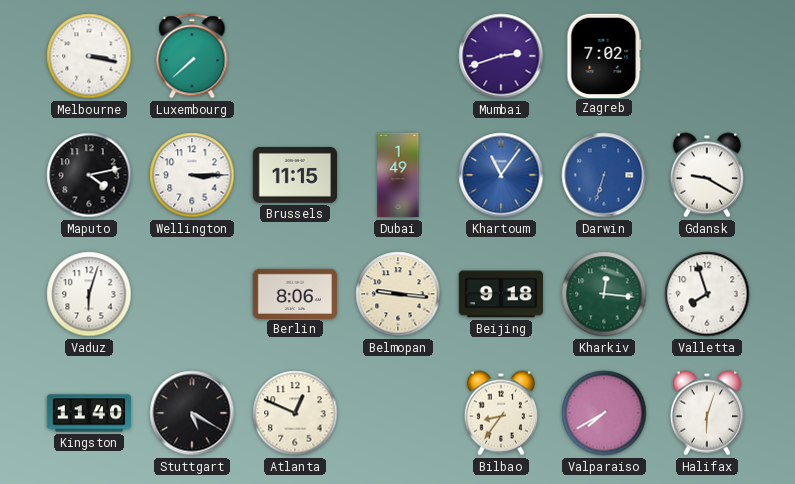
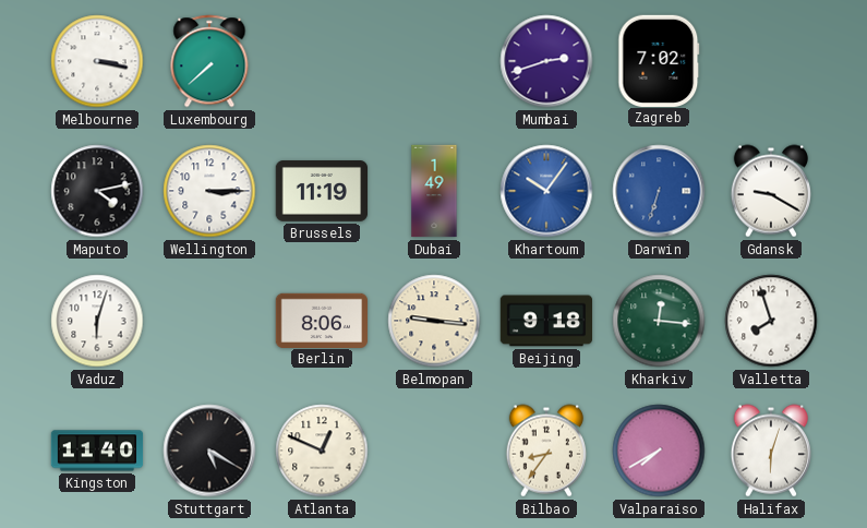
Brussels: 11:15 -> 11:19 (321, 192)
Khartoum: 11:06 -> 10:06 (546, 191)
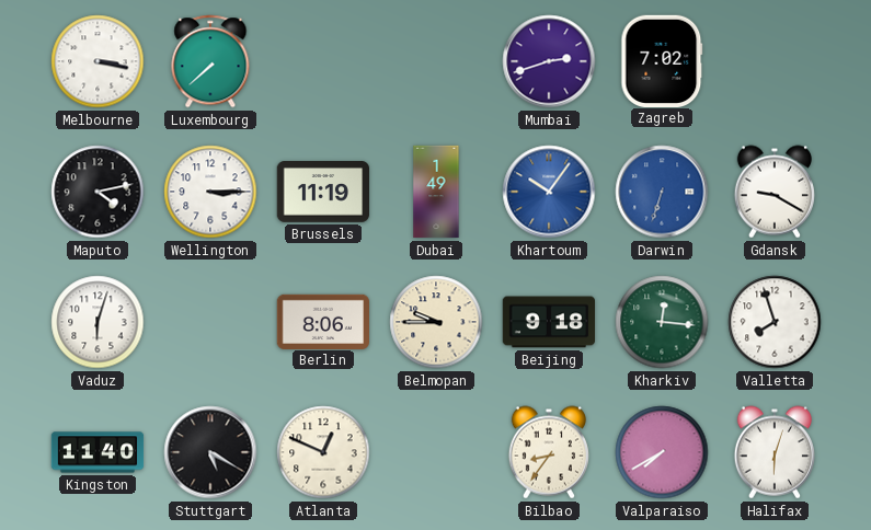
Belmopan: 9:16 -> 9:45 (436, 322)
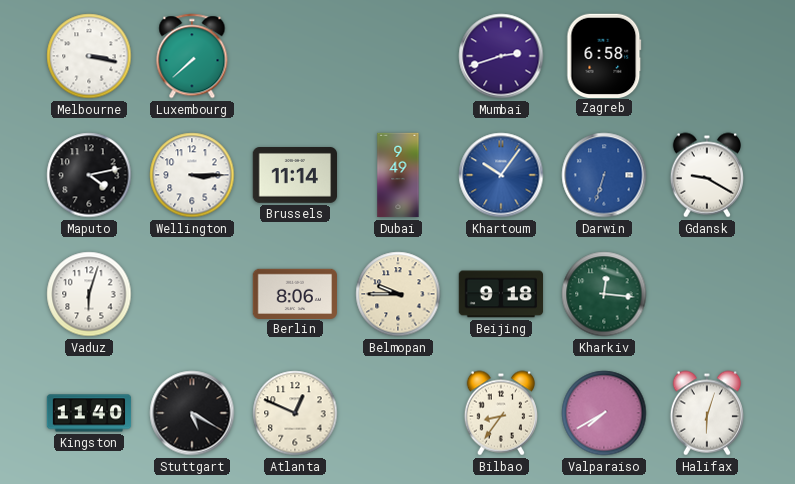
Zagreb: 7:02 -> 6:58 (604, 55)
Brussels: 11:19 -> 11:14 (294, 176)
Dubai: 1:49 -> 9:49 (398, 175)
Valletta: 7:57 -> none (775, 322)
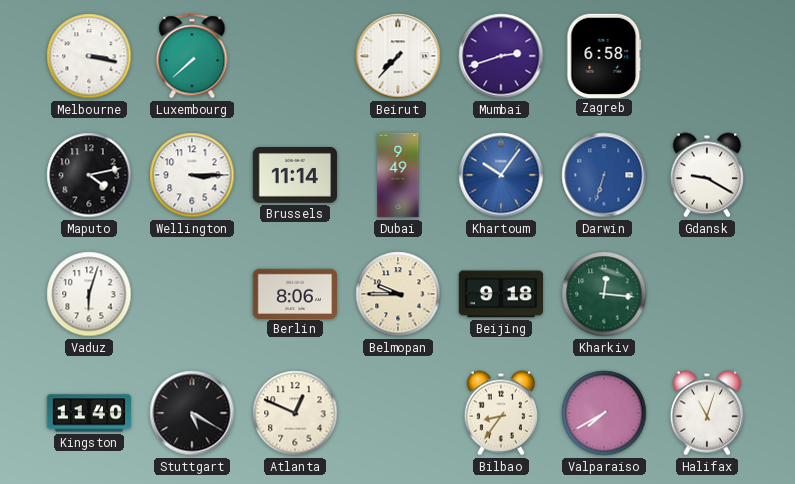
Beirut: none -> 7:37 (398, 56)
Halifax: 6:03 -> 11:03 (706, 413)
